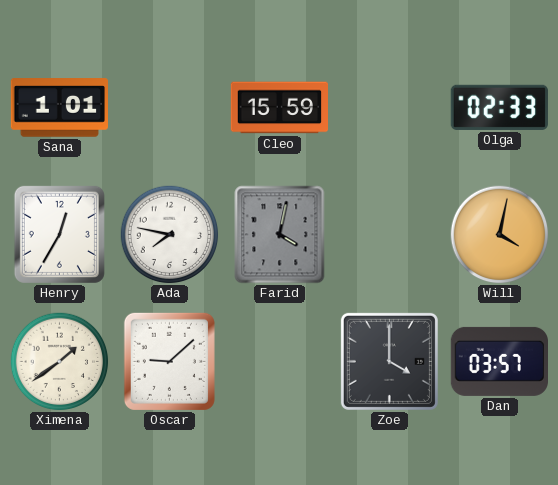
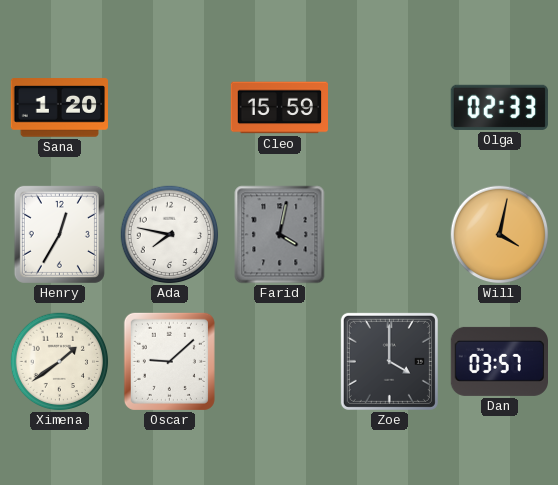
Sana: 1:01 -> 1:20 (59, 108)
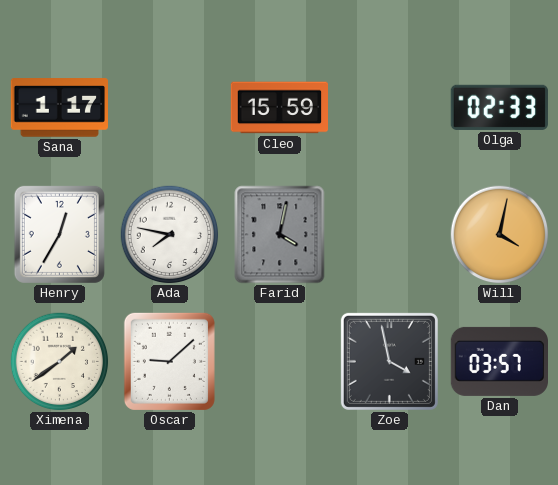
Sana: 1:20 -> 1:17 (59, 108)
Zoe: 4:00 -> 3:58 (389, 361)
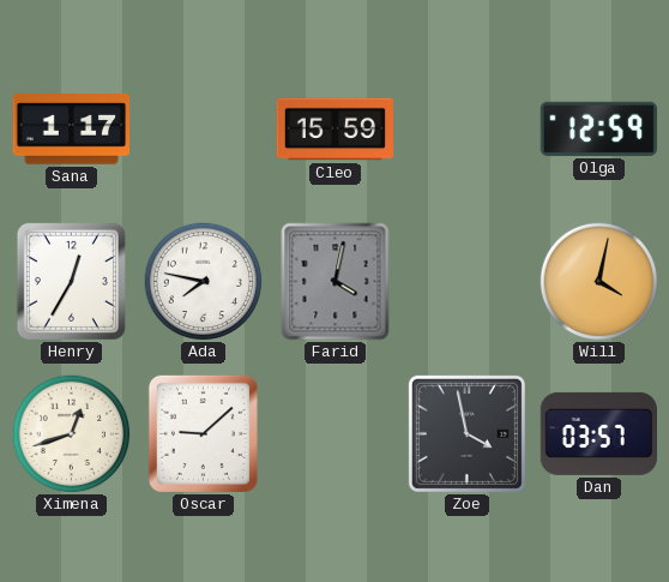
Olga: 02:33 -> 12:59 (598, 128)
Ximena: 1:39 -> 12:42 (72, 434)
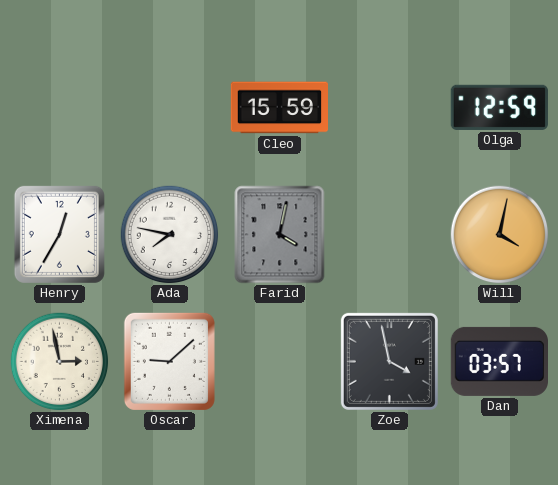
Sana: 1:17 -> none (71, 130)
Ximena: 12:42 -> 2:58 (60, 362)
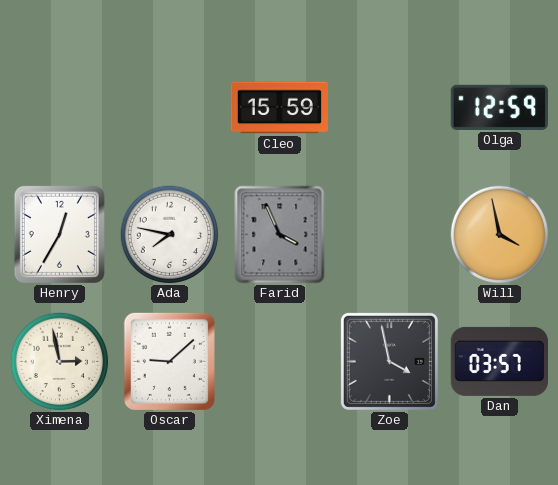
Farid: 4:02 -> 3:56 (280, 235)
Will: 4:02 -> 3:58 (500, 235)
